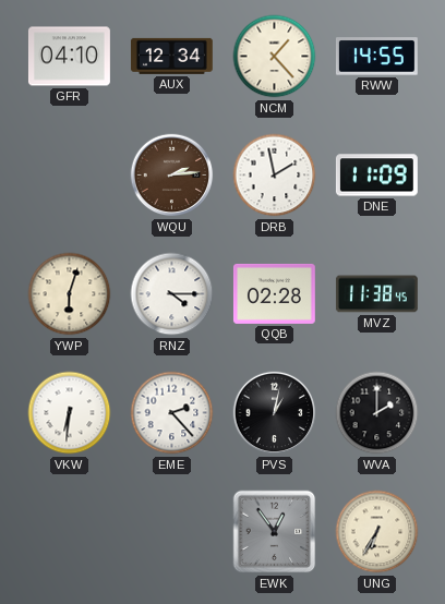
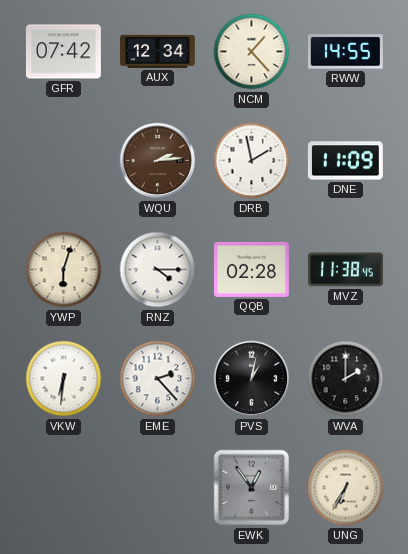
GFR: 04:10 -> 07:42 (63, 52)
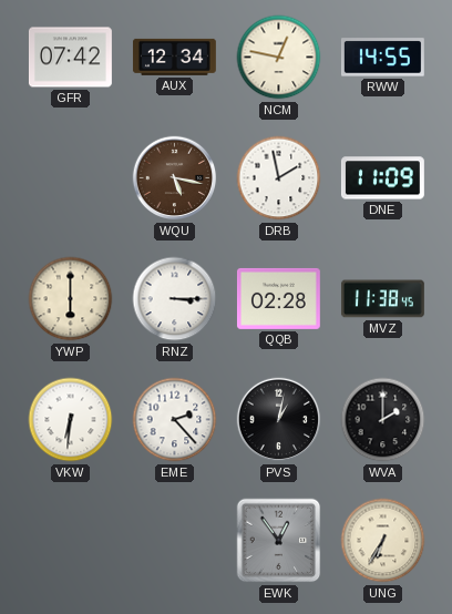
NCM: 1:23 -> 12:47 (279, 58)
WQU: 2:14 -> 5:17 (175, 178)
YWP: 6:03 -> 6:00 (71, 299)
RNZ: 4:15 -> 3:15 (175, 299)
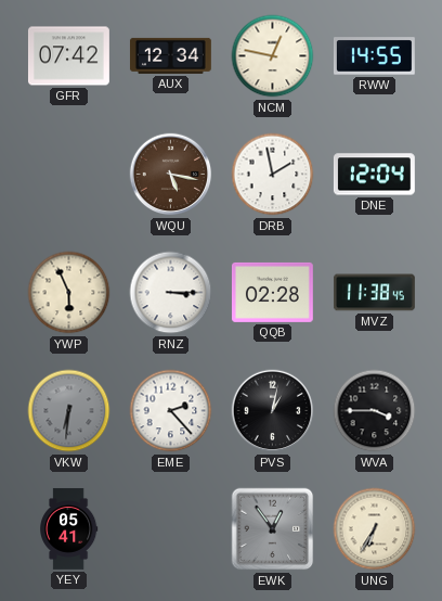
DNE: 11:09 -> 12:04 (374, 175)
YWP: 6:00 -> 5:56 (69, 293)
VKW dial: white -> grey (69, 411)
WVA: 2:00 -> 3:45 (375, 411)
YEY: none -> 05:41 (68, 528)
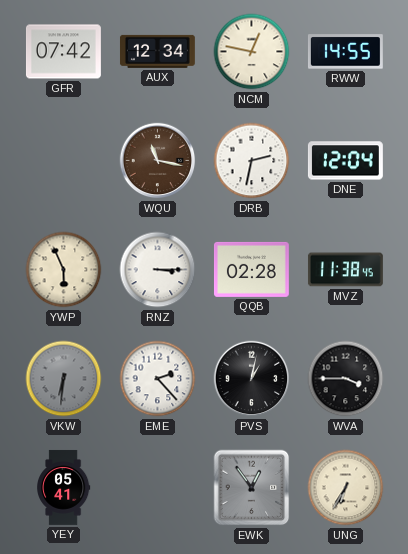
WQU: 5:17 -> 11:17 (158, 161)
DRB: 1:58 -> 2:32 (252, 161)
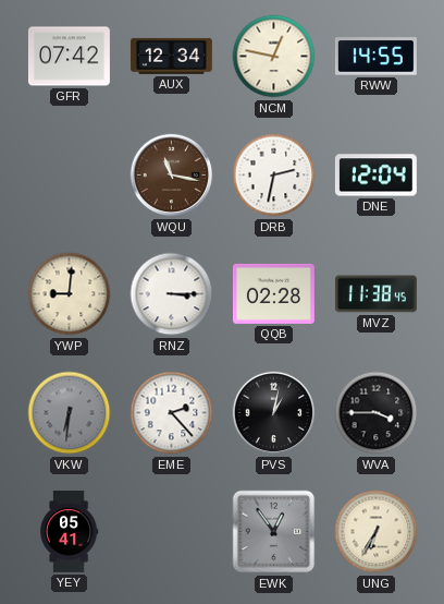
YWP: 5:56 -> 9:01 (70, 294)
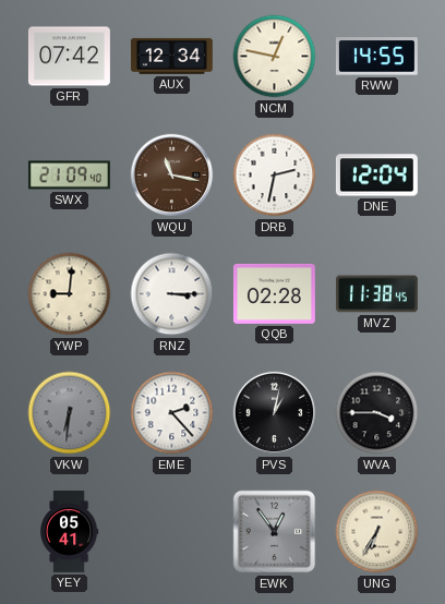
SWX: none -> 21:09 (69, 176)
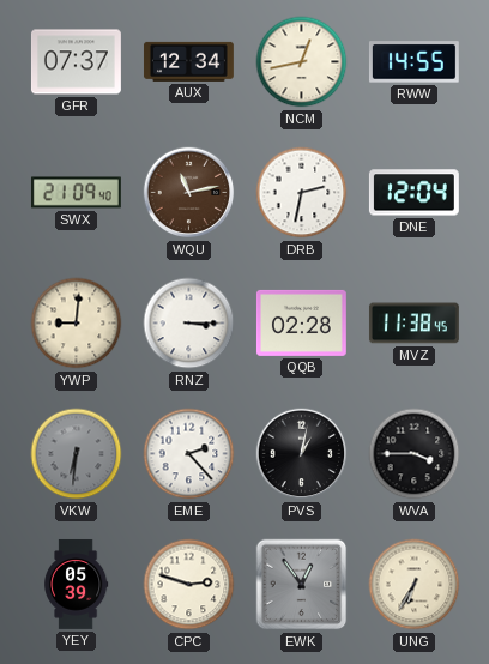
GFR: 07:42 -> 07:37 (76, 62)
NCM: 12:47 -> 12:43 (302, 62)
WQU: 11:17 -> 11:13 (189, 193)
YEY: 05:41 -> 05:39 (76, 584)
CPC: none -> 2:48 (189, 585)
